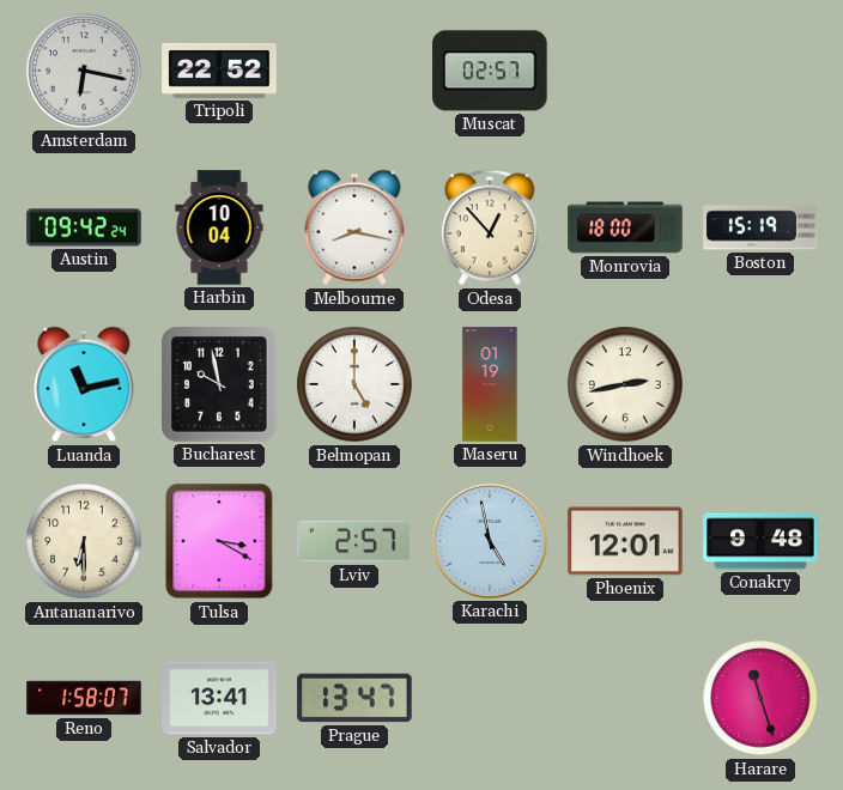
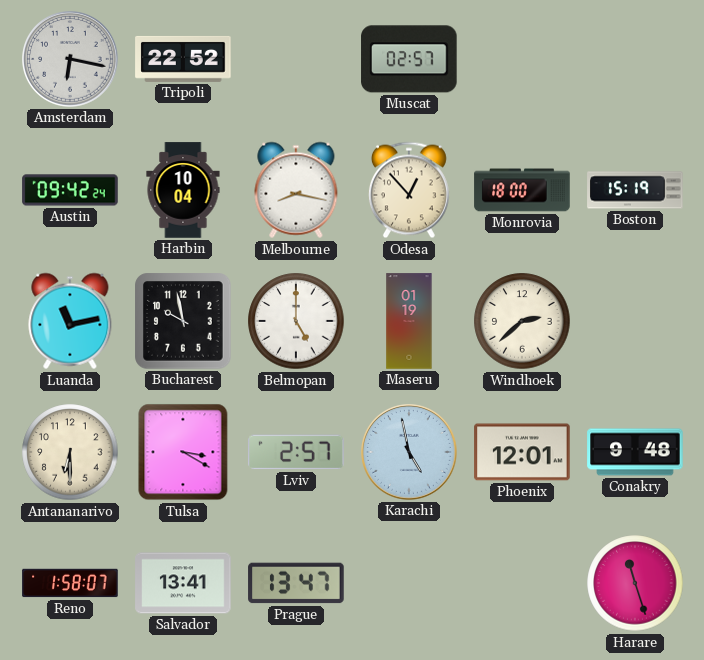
Windhoek: 2:43 -> 2:38 (522, 321)
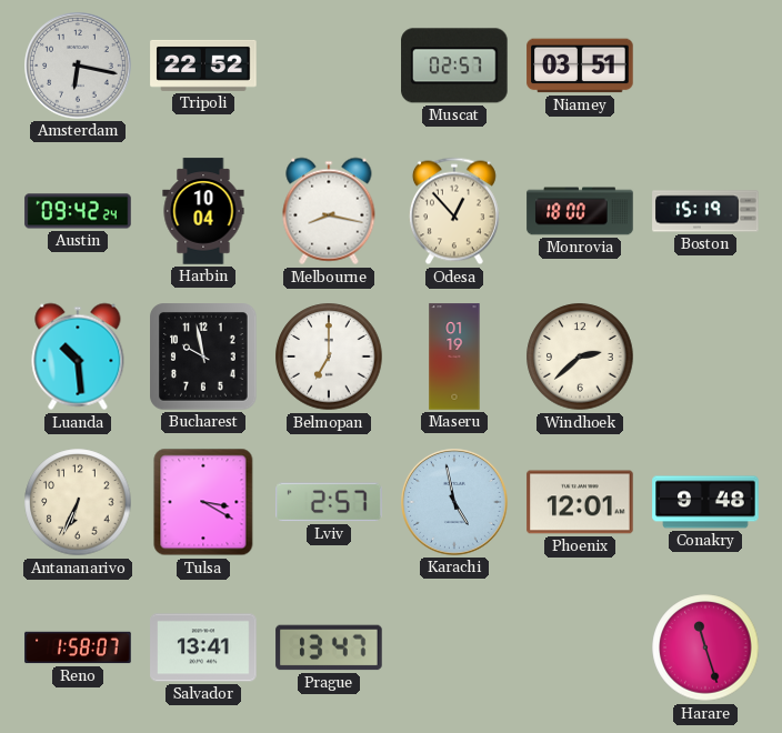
Niamey: none -> 03:51 (580, 66)
Luanda: 11:13 -> 10:29 (78, 357)
Belmopan: 5:00 -> 7:00 (329, 357)
Antananarivo: 6:30 -> 6:34 (78, 502)
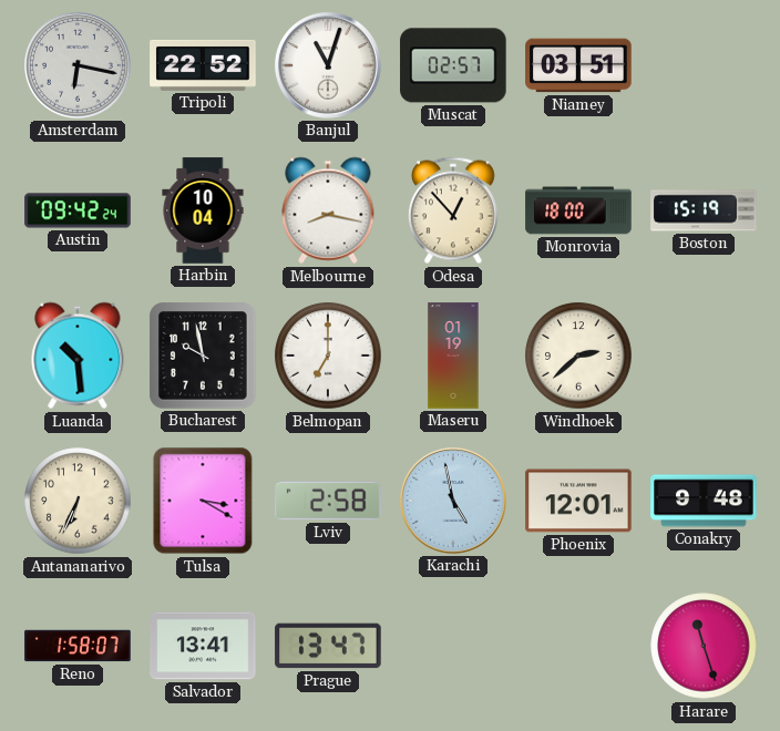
Banjul: none -> 11:03 (329, 66)
Lviv: 2:57 -> 2:58 (328, 501)
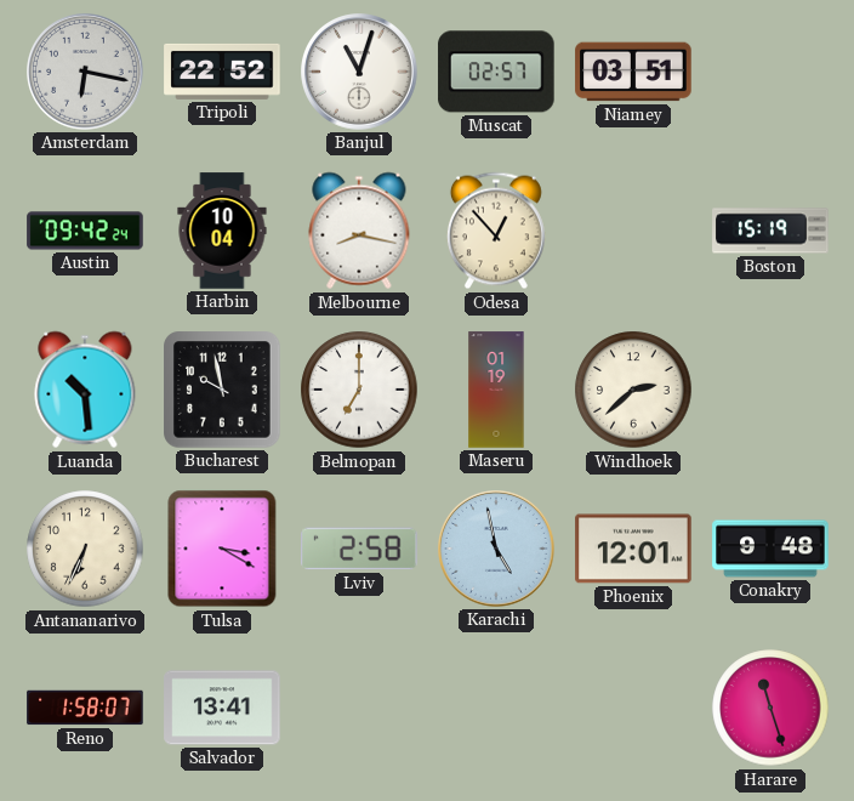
Monrovia: 18:00 -> none (578, 210)
Prague: 13:47 -> none (328, 646)
